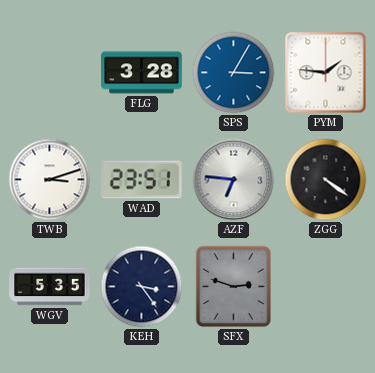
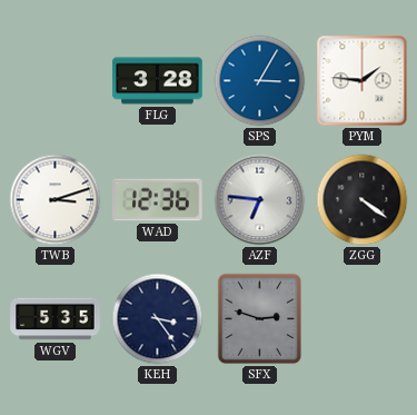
WAD: 23:51 -> 12:36 (158, 200)
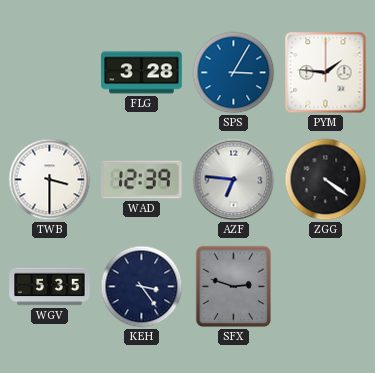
TWB: 3:12 -> 3:30 (50, 180)
WAD: 12:36 -> 12:39 (142, 180)
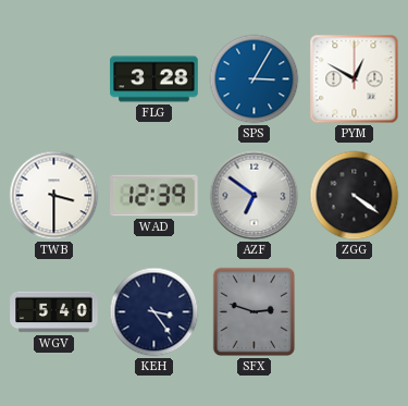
PYM: 1:46 -> 12:50 (355, 79)
AZF: 6:46 -> 6:51 (255, 196)
WGV: 5:35 -> 5:40 (54, 312)
